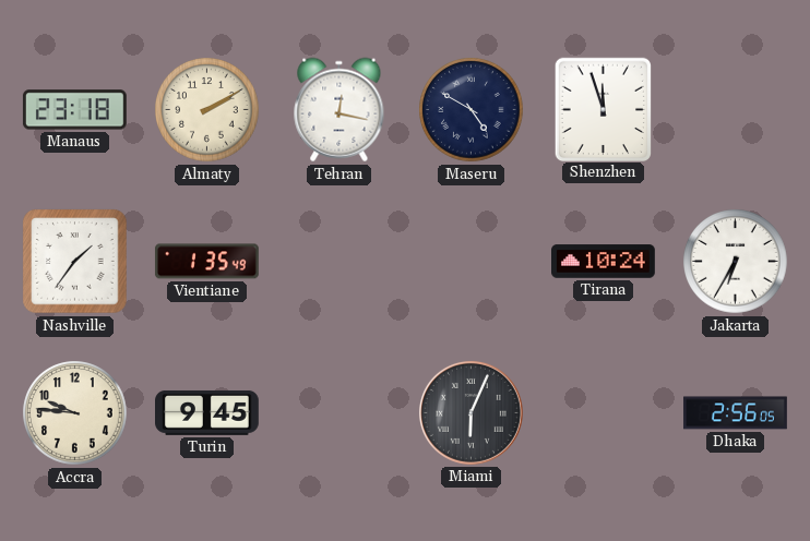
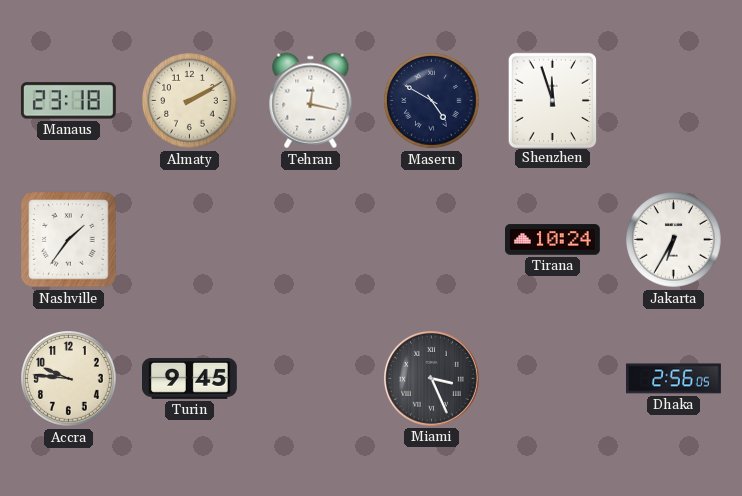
Vientiane: 1:35 -> none (206, 262)
Miami: 6:04 -> 3:26 (431, 378)
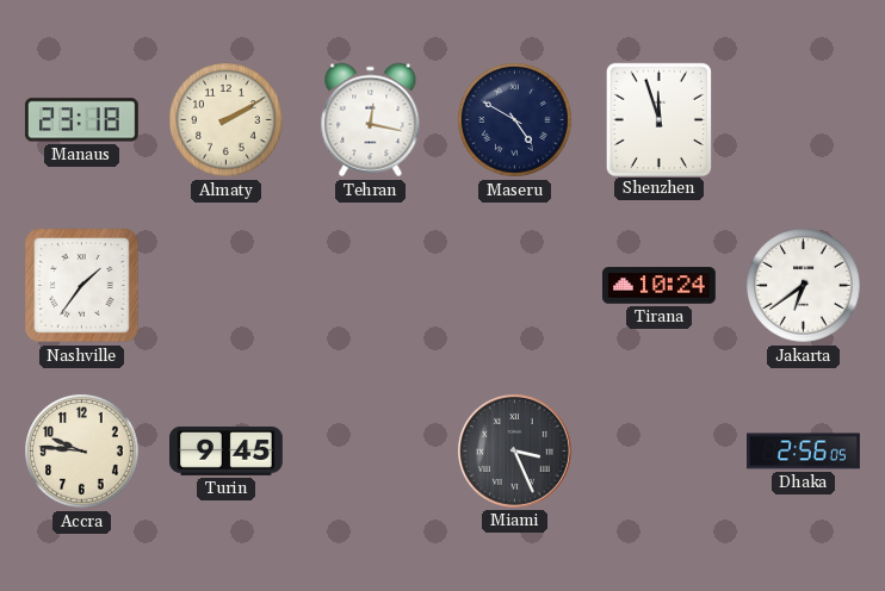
Jakarta: 6:35 -> 6:39 (804, 286)
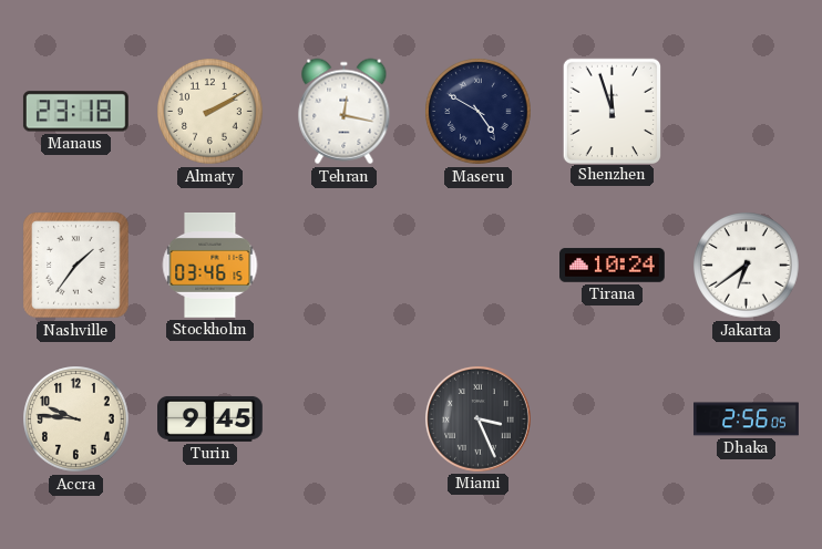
Stockholm: none -> 03:46 (210, 266)
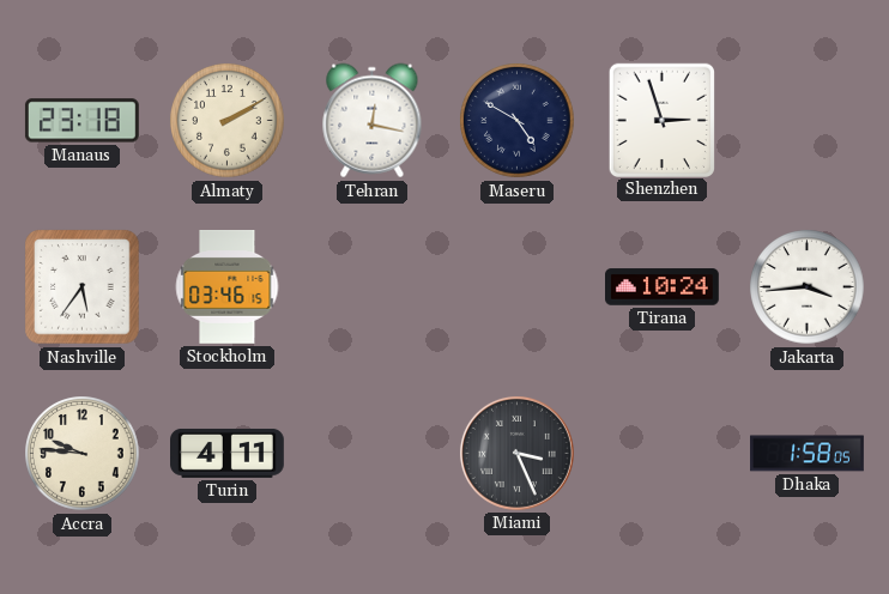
Shenzhen: 11:57 -> 2:57 (661, 120)
Nashville: 1:36 -> 5:36 (83, 287)
Jakarta: 6:39 -> 3:44 (808, 287)
Turin: 9:45 -> 4:11 (228, 453)
Dhaka: 2:56 -> 1:58 (808, 454)
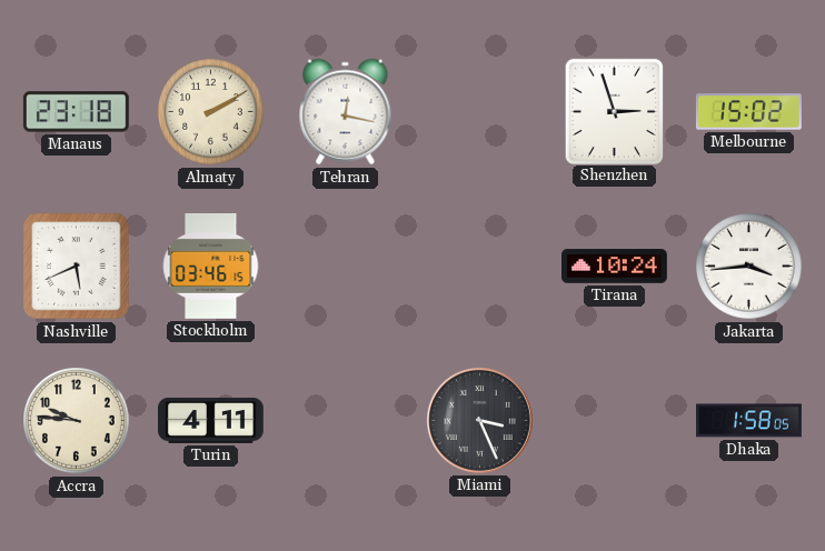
Maseru: 4:50 -> none (518, 121)
Melbourne: none -> 15:02 (748, 112)
Nashville: 5:36 -> 5:41 (77, 267)
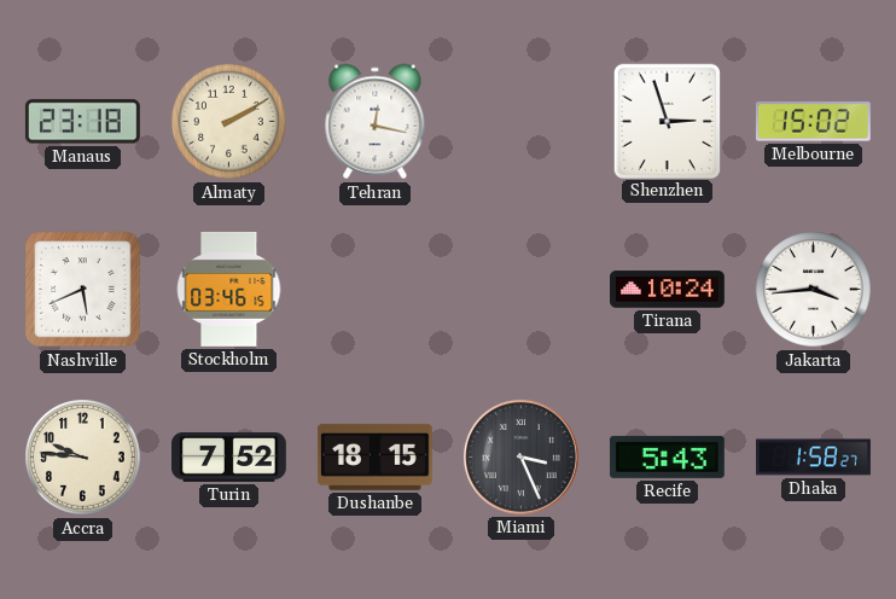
Turin: 4:11 -> 7:52 (229, 456)
Dushanbe: none -> 18:15 (374, 456)
Recife: none -> 5:43 (667, 456)
Dhaka: 1:58:05 -> 1:58:27 (814, 458)
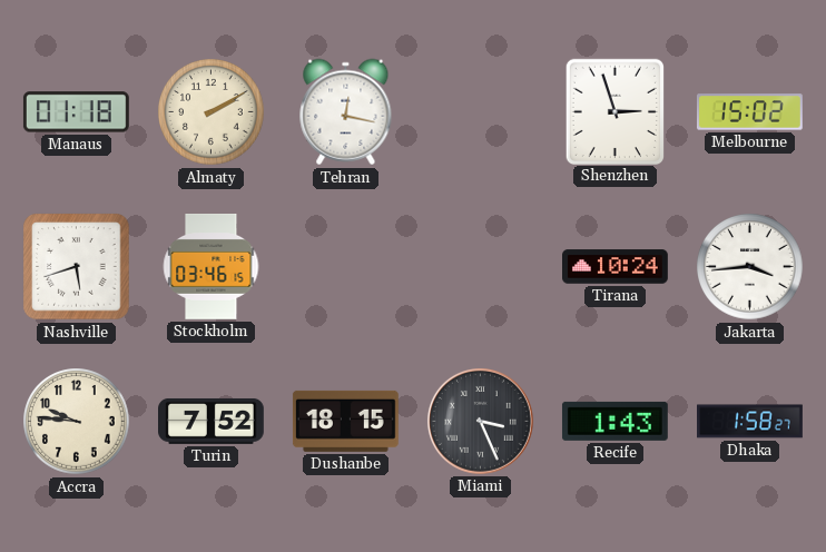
Manaus: 23:18 -> 01:18 (76, 112)
Nashville: 5:41 -> 5:42 (77, 267)
Recife: 5:43 -> 1:43 (614, 421)
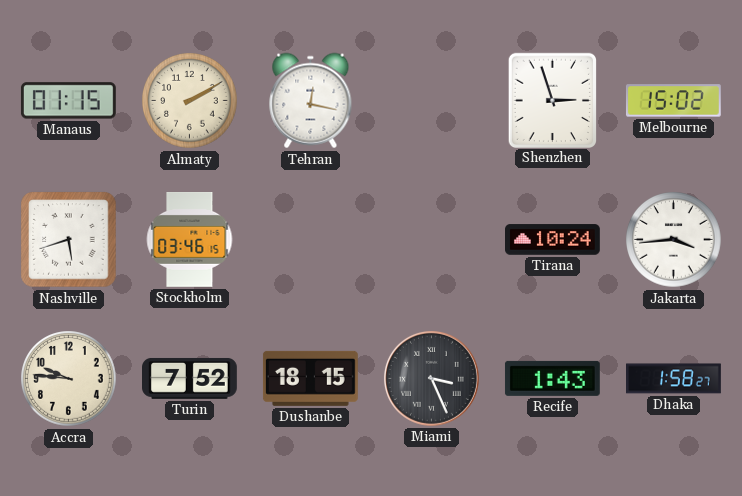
Manaus: 01:18 -> 01:15 (68, 101)
